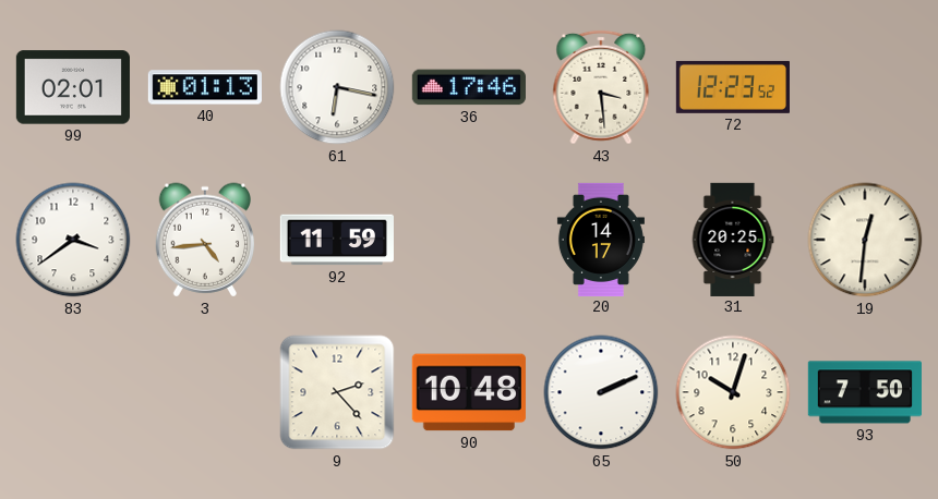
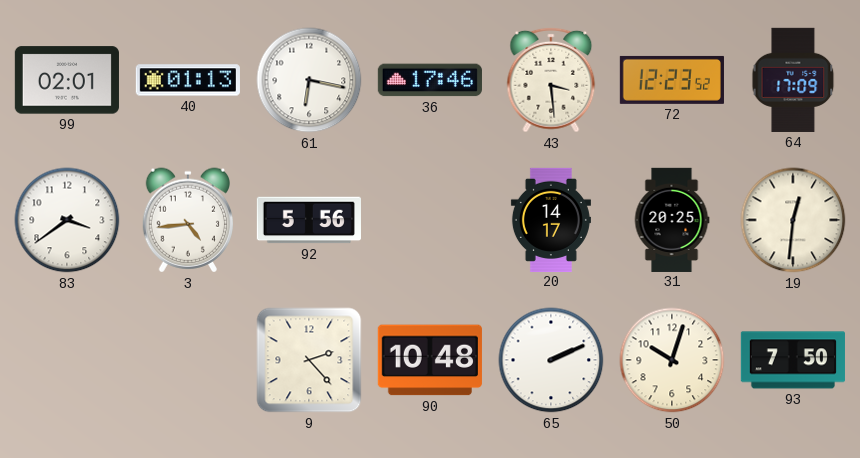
64: none -> 17:09 (793, 80)
92: 11:59 -> 5:56 (309, 220)
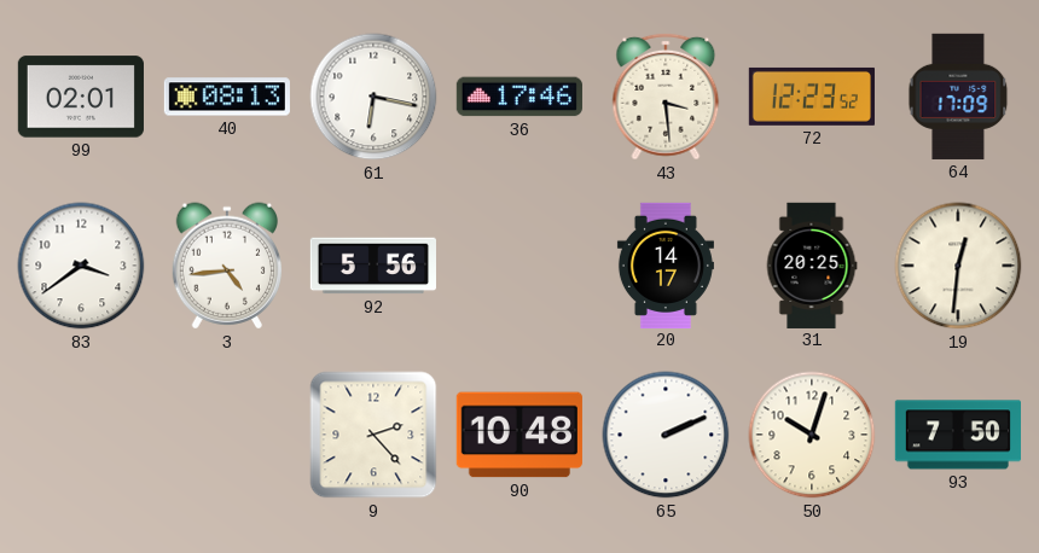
40: 01:13 -> 08:13 (227, 97)
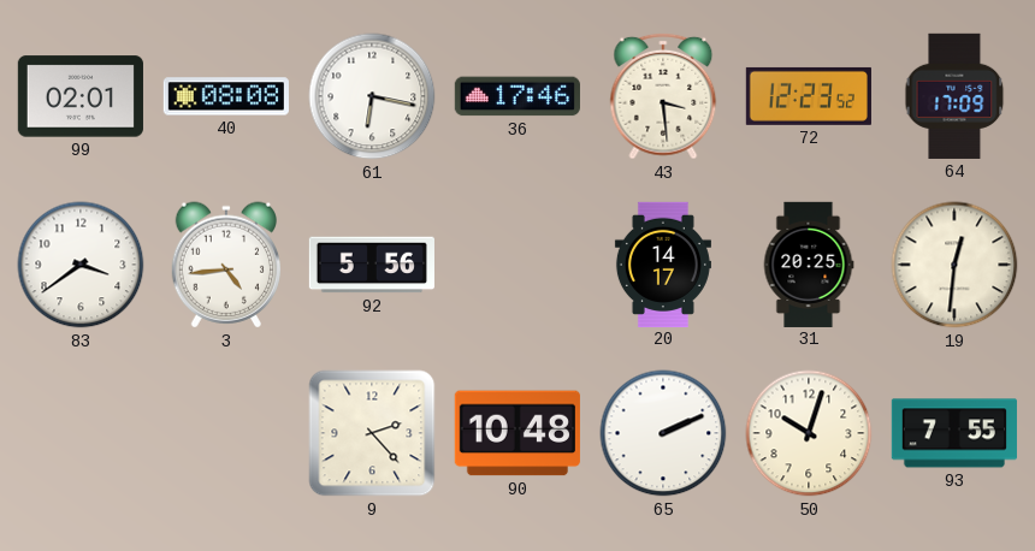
40: 08:13 -> 08:08 (226, 96)
93: 7:50 -> 7:55 (954, 433)
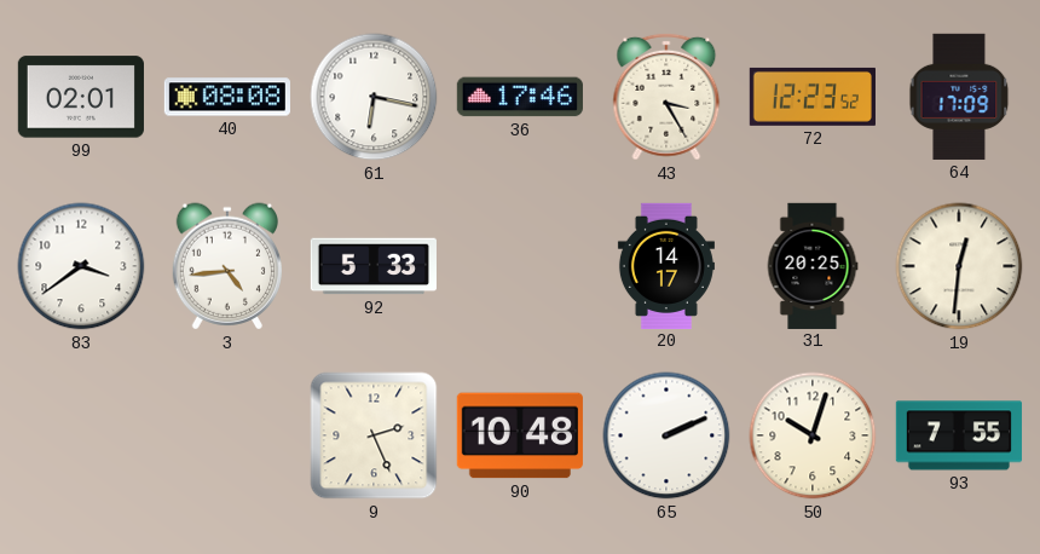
43: 3:29 -> 3:25 (666, 97)
92: 5:56 -> 5:33 (374, 266)
9: 2:23 -> 2:26 (374, 435)
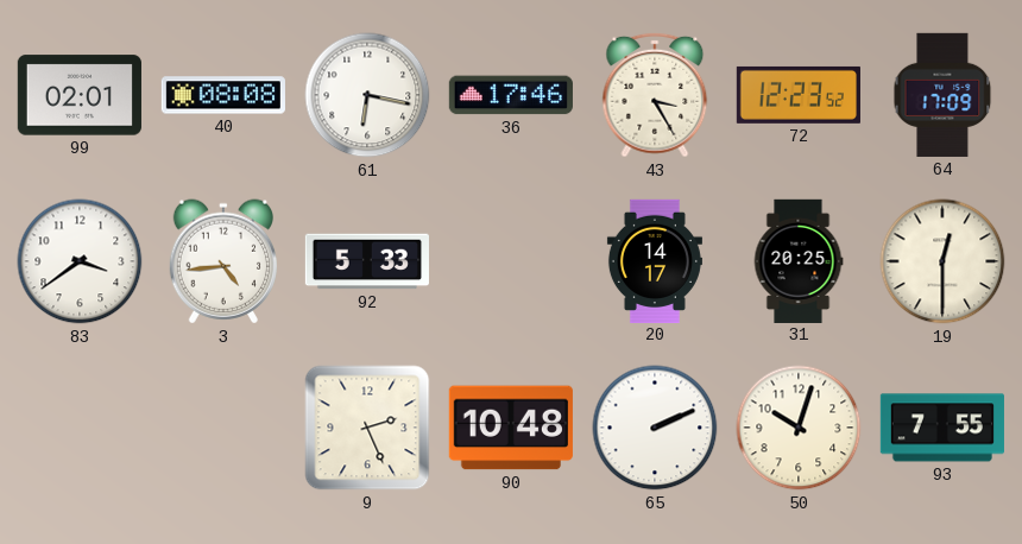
19: 12:31 -> 12:30 (942, 261)
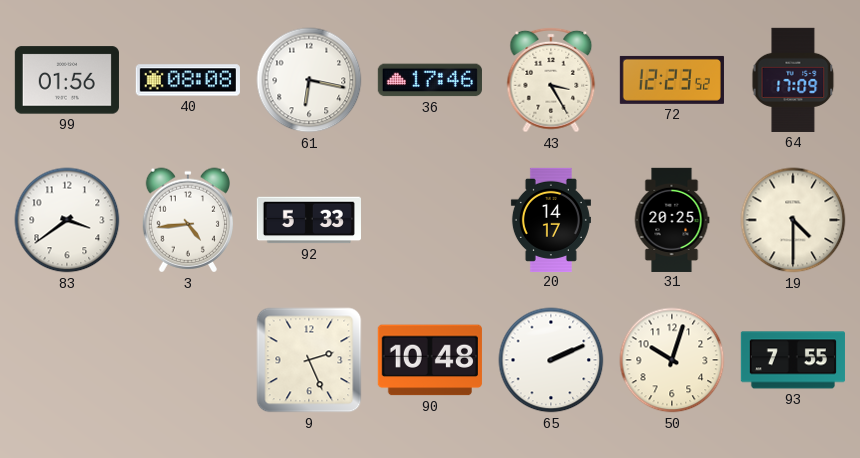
99: 02:01 -> 01:56 (67, 80)
19: 12:30 -> 4:30 (793, 220)
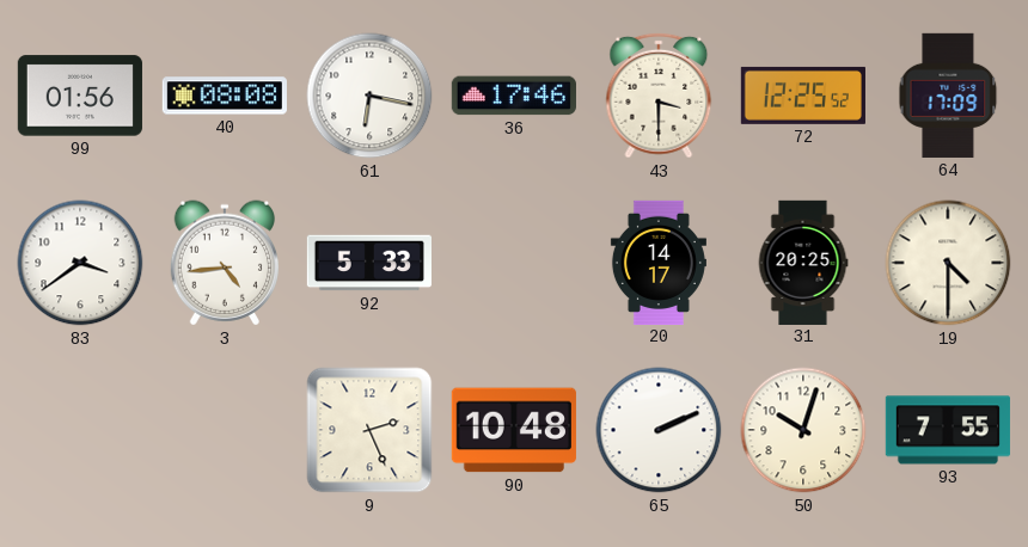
43: 3:25 -> 3:30 (659, 96)
72: 12:23 -> 12:25 (803, 96)
